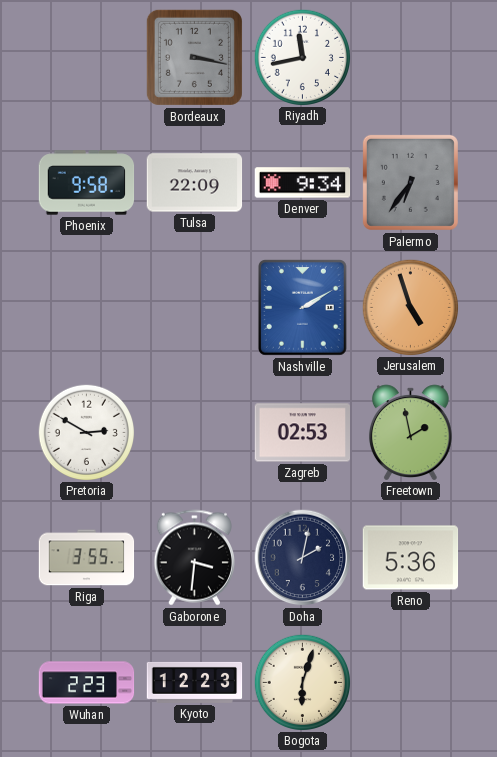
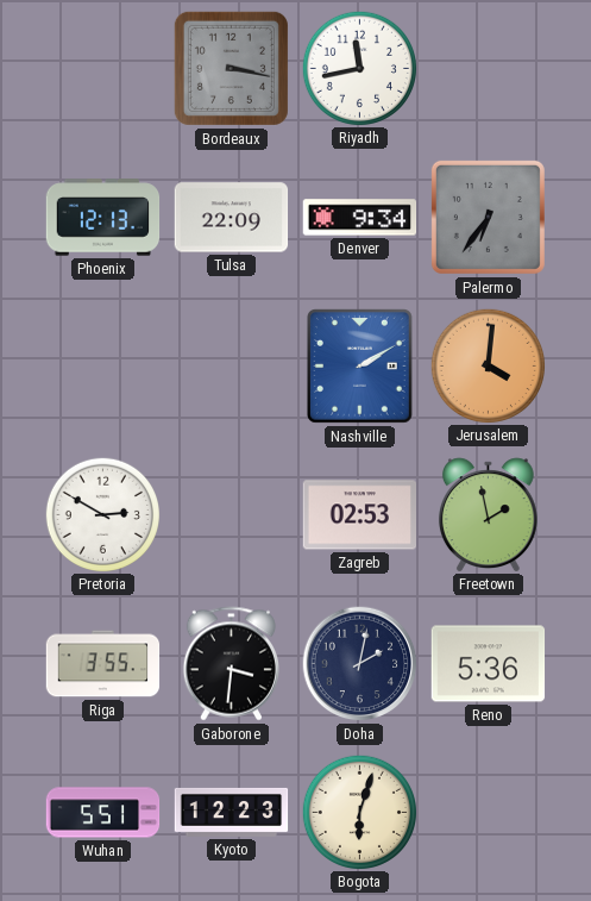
Phoenix: 9:58 -> 12:13 (103, 218)
Jerusalem: 4:57 -> 4:01 (488, 365)
Wuhan: 2:23 -> 5:51 (103, 813)
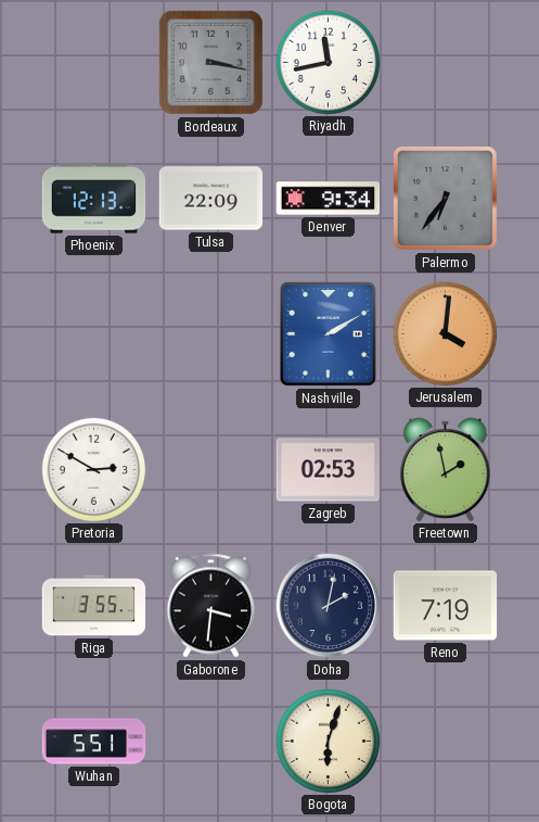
Reno: 5:36 -> 7:19 (446, 606)
Kyoto: 12:23 -> none (232, 812)
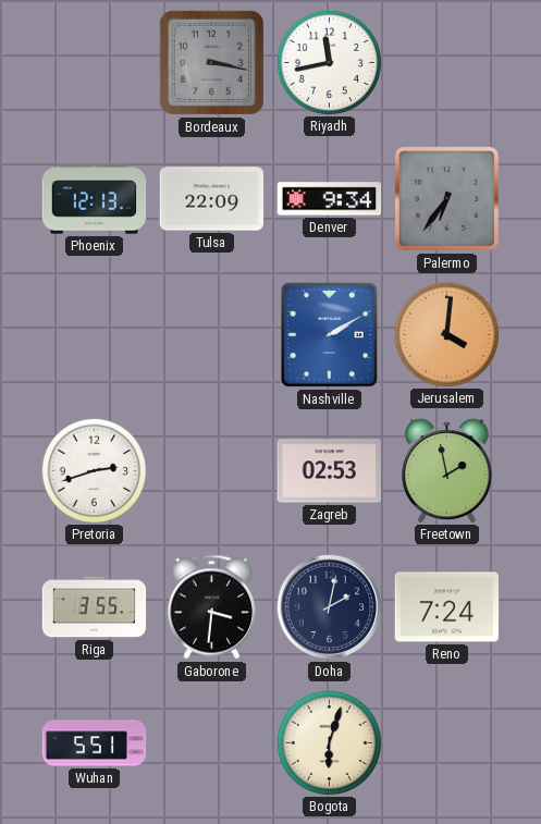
Pretoria: 2:50 -> 2:42 (94, 470)
Reno: 7:19 -> 7:24 (447, 607)
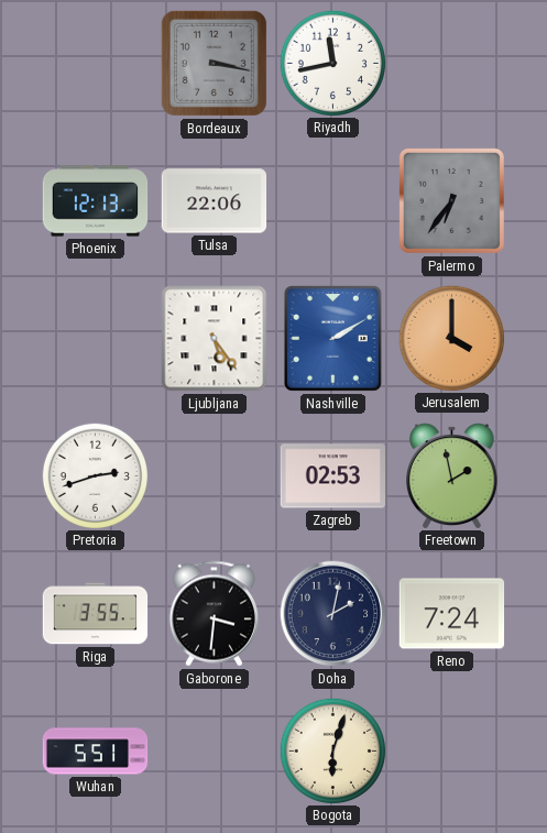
Tulsa: 22:09 -> 22:06 (215, 201)
Denver: 9:34 -> none (330, 199)
Ljubljana: none -> 5:24 (215, 339)
Jerusalem: 4:01 -> 4:00 (451, 338)
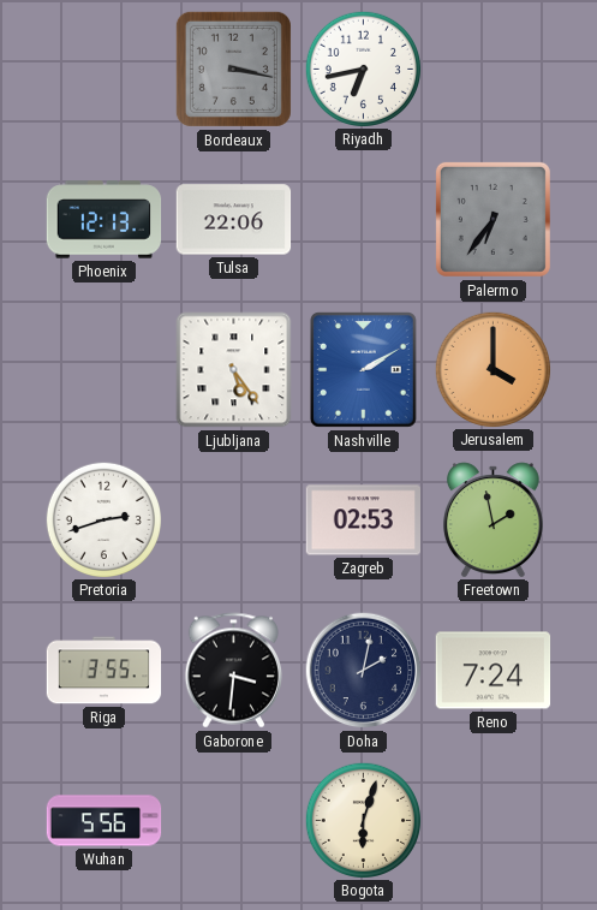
Riyadh: 11:43 -> 6:43 (363, 69)
Wuhan: 5:51 -> 5:56 (105, 821)
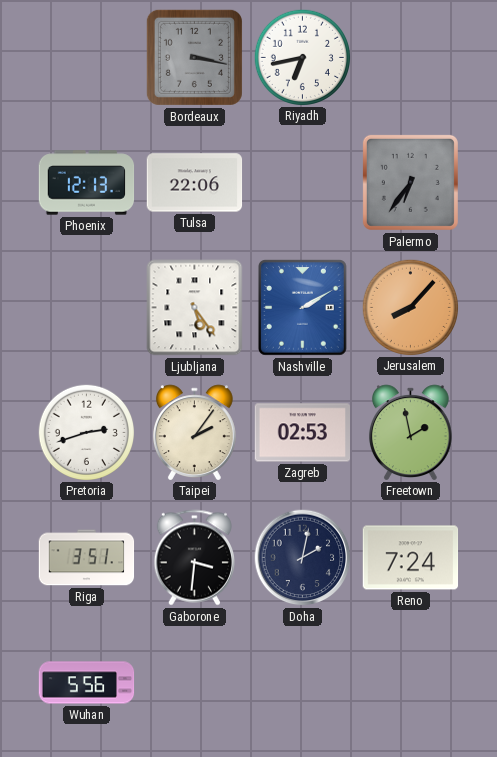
Jerusalem: 4:00 -> 8:07 (410, 307)
Taipei: none -> 2:06 (194, 432)
Riga: 3:55 -> 3:51 (87, 558)
Bogota: 6:03 -> none (363, 820)
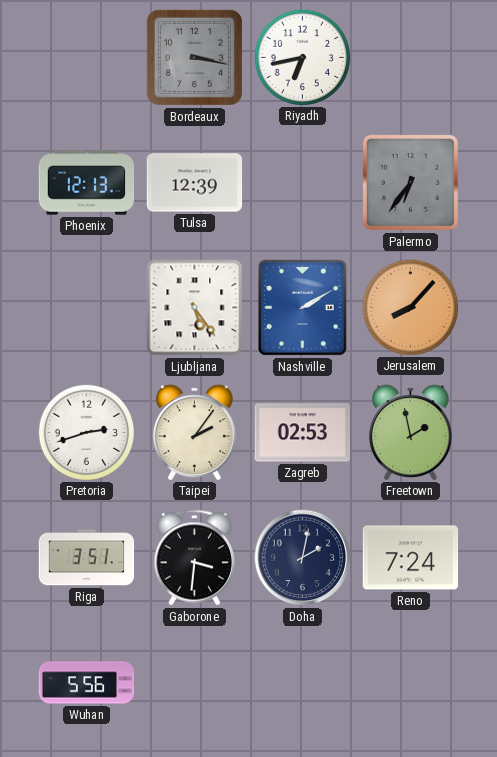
Tulsa: 22:06 -> 12:39 (195, 183)
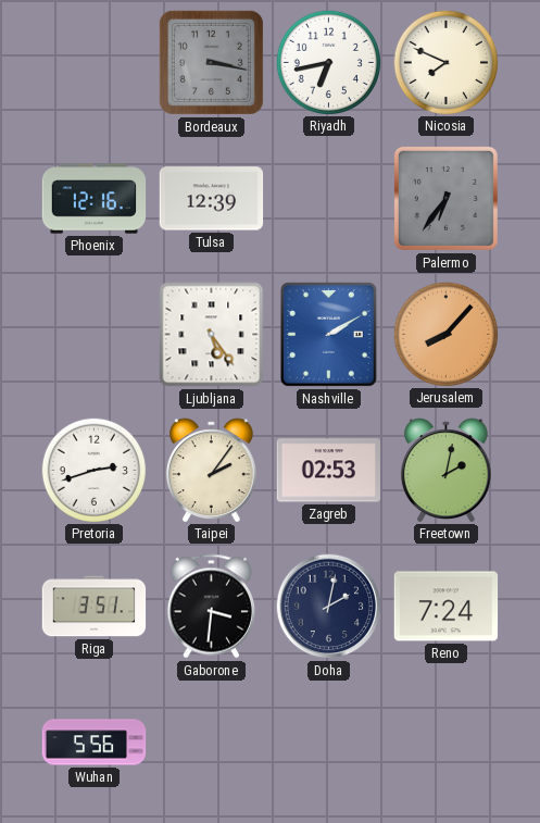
Nicosia: none -> 7:49 (445, 62)
Phoenix: 12:13 -> 12:16 (95, 199)
Freetown: 1:58 -> 2:02 (445, 470)
